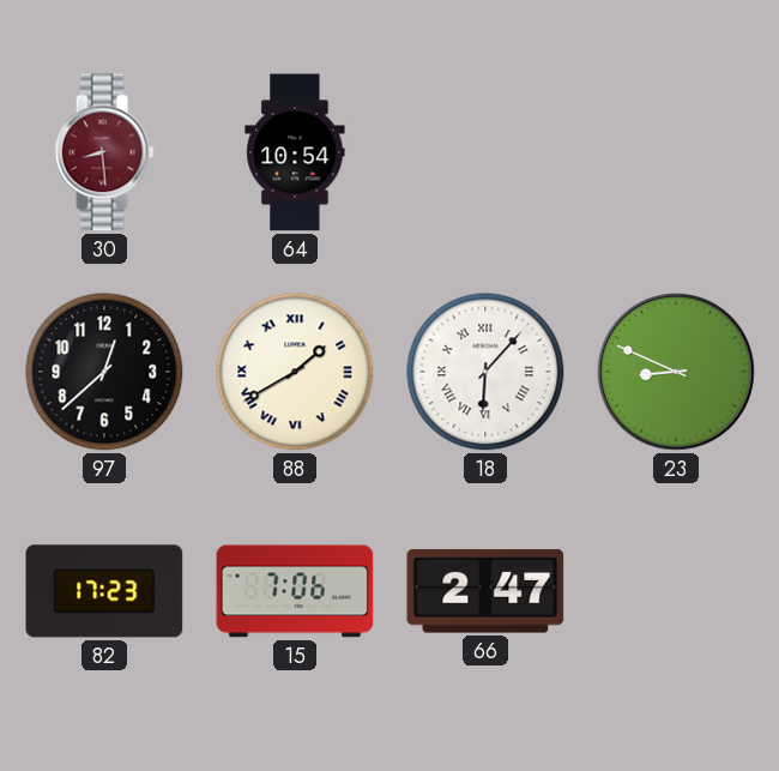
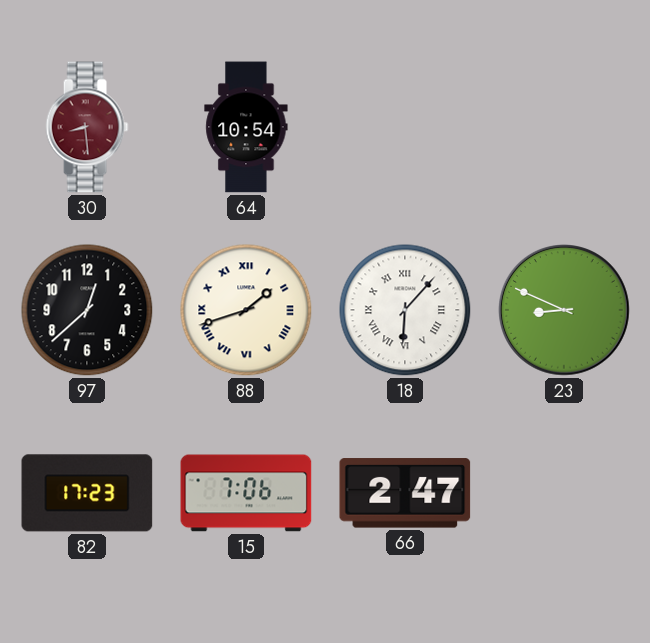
88: 1:40 -> 1:42 (246, 310)
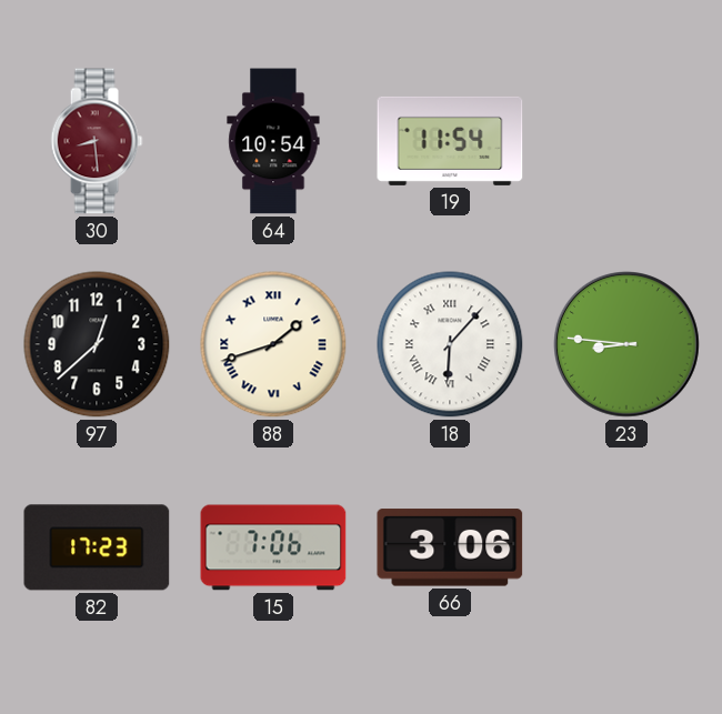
19: none -> 11:54 (450, 141)
23: 8:49 -> 8:46 (628, 345)
66: 2:47 -> 3:06 (450, 547)
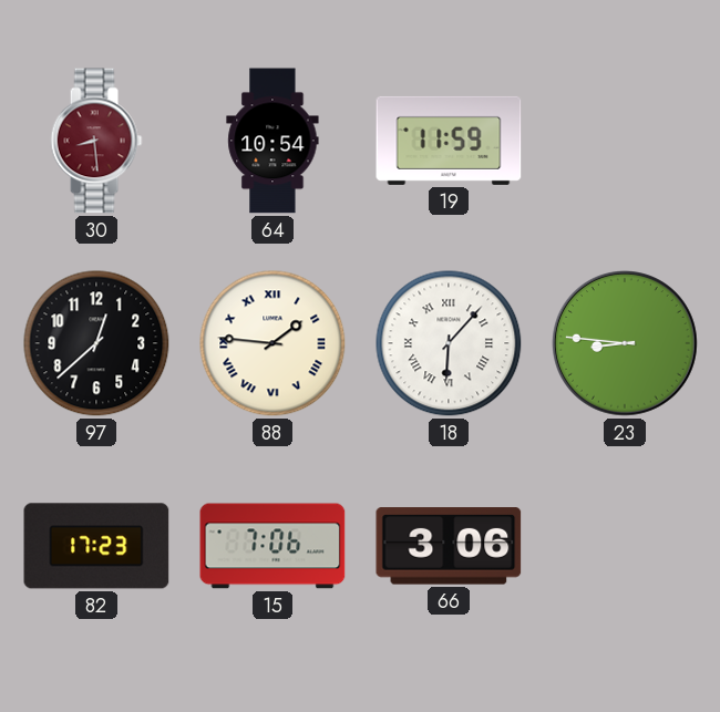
19: 11:54 -> 11:59 (449, 141)
88: 1:42 -> 1:46 (272, 343)
